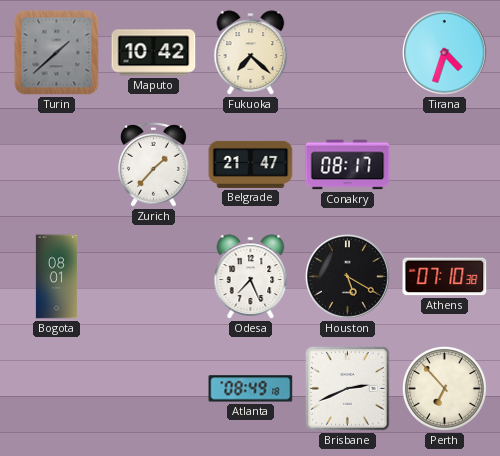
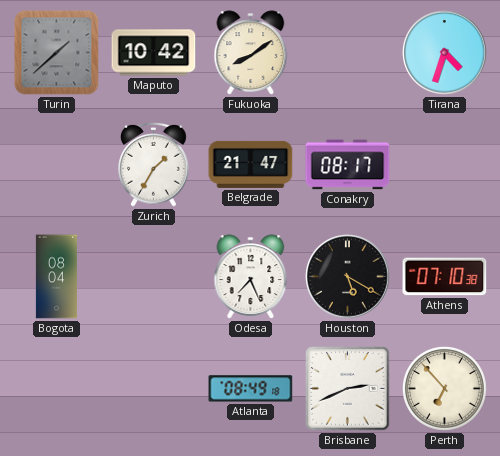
Fukuoka: 7:22 -> 8:09 (251, 53)
Zurich: 1:37 -> 1:35 (154, 164)
Bogota: 08:01 -> 08:04 (56, 277)
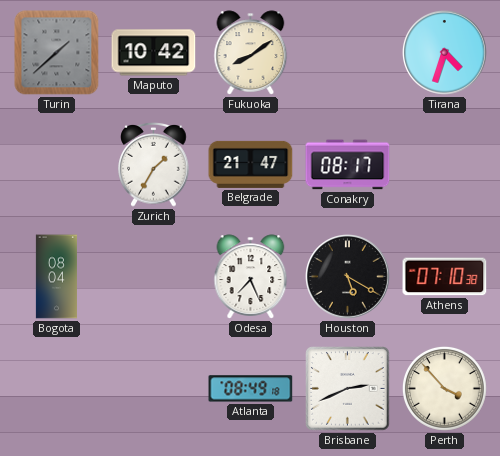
Perth: 6:53 -> 3:53 (444, 388)
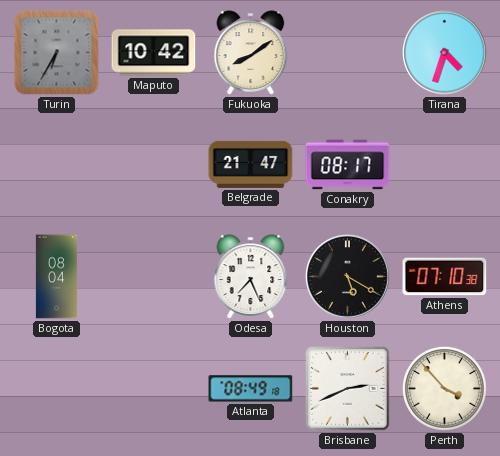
Turin: 1:38 -> 6:35 (57, 53)
Zurich: 1:35 -> none (154, 164)
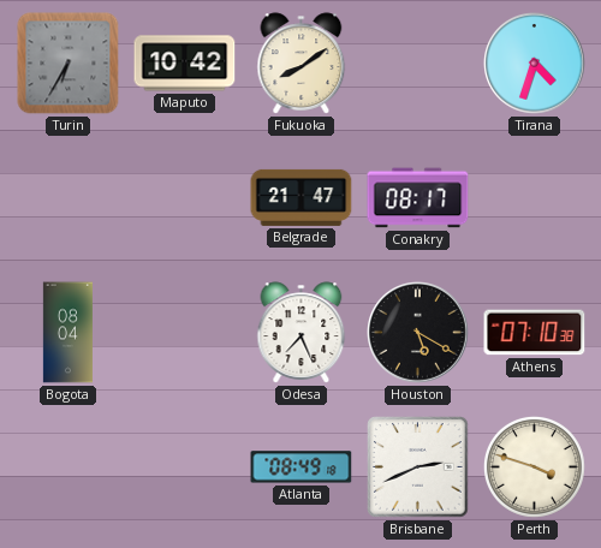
Perth: 3:53 -> 3:48 (534, 466)
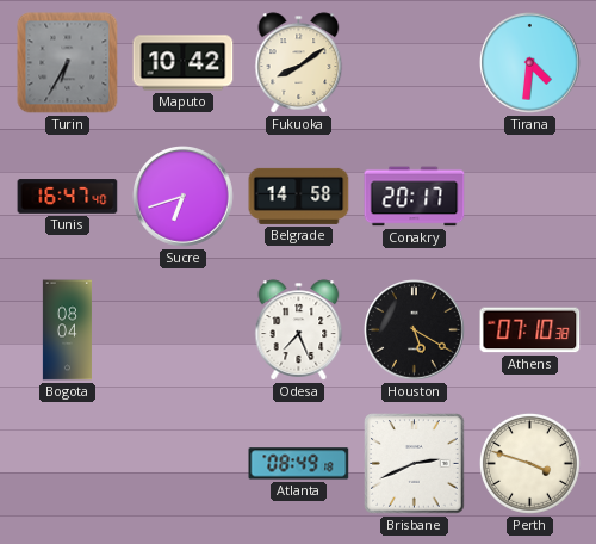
Tirana: 4:33 -> 4:31 (530, 63)
Tunis: none -> 16:47 (68, 197)
Sucre: none -> 6:42 (184, 197)
Belgrade: 21:47 -> 14:58 (299, 196)
Conakry: 08:17 -> 20:17 (415, 197)
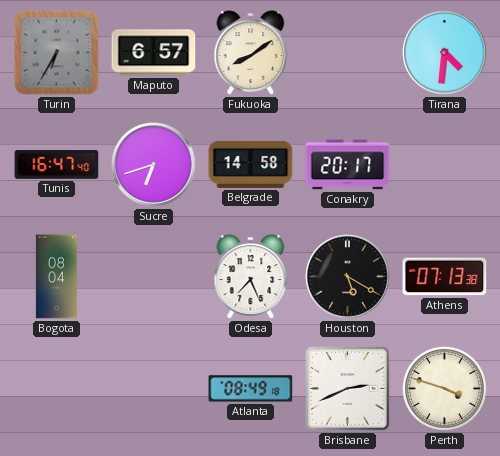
Maputo: 10:42 -> 6:57 (154, 53)
Athens: 07:10 -> 07:13 (445, 277)
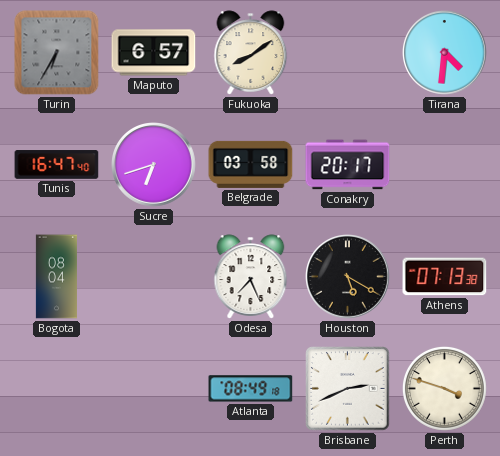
Belgrade: 14:58 -> 03:58 (251, 164)
